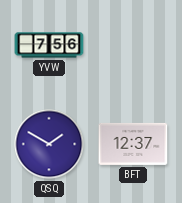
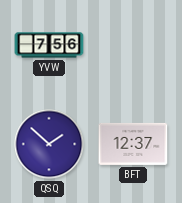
QSQ: 1:50 -> 1:52 (49, 144)
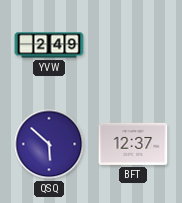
YVW: 7:56 -> 2:49 (49, 45)
QSQ: 1:52 -> 5:52 (49, 144)
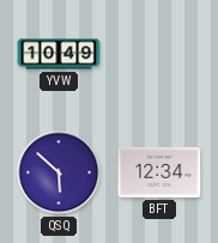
YVW: 2:49 -> 10:49 (59, 54)
BFT: 12:37 -> 12:34 (159, 172)
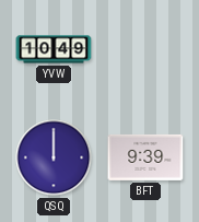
QSQ: 5:52 -> 12:00 (54, 157)
BFT: 12:34 -> 9:39 (145, 157)
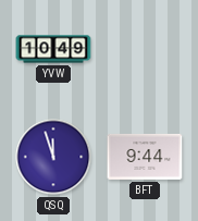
QSQ: 12:00 -> 11:57 (53, 157)
BFT: 9:39 -> 9:44 (145, 157)
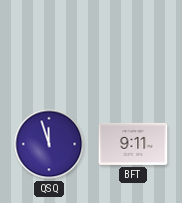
YVW: 10:49 -> none (53, 49)
BFT: 9:44 -> 9:11 (133, 144)
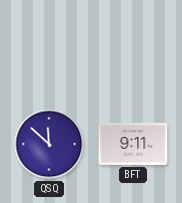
QSQ: 11:57 -> 11:52 (49, 144)
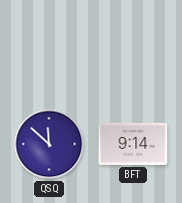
BFT: 9:11 -> 9:14 (133, 144)
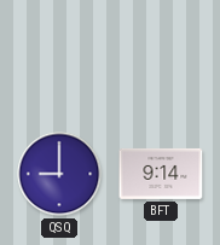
QSQ: 11:52 -> 9:00 (59, 174)
